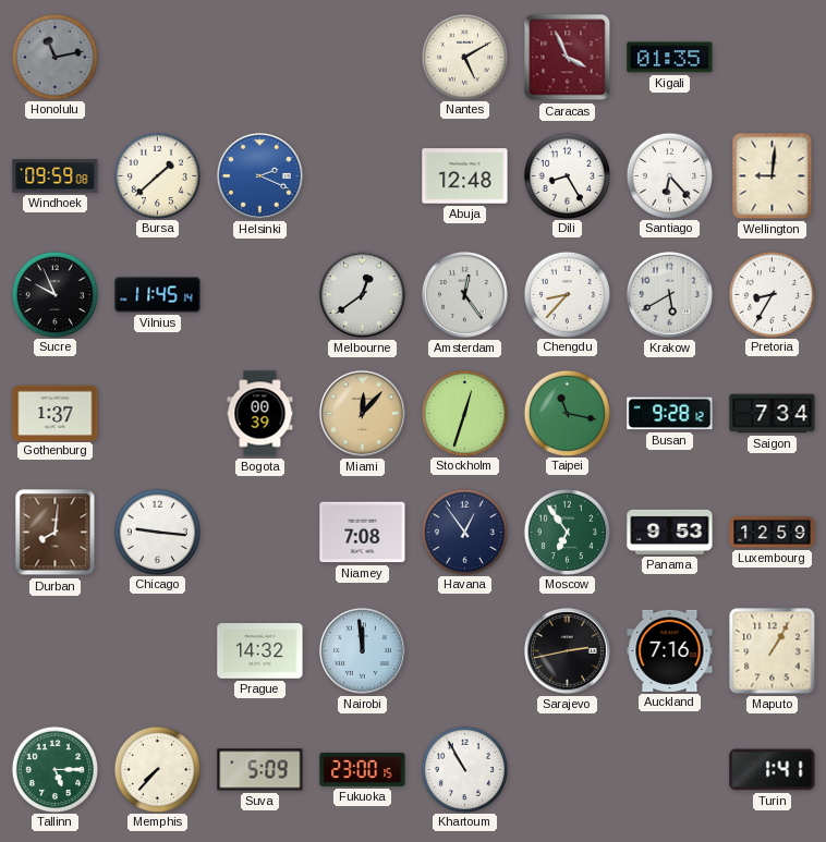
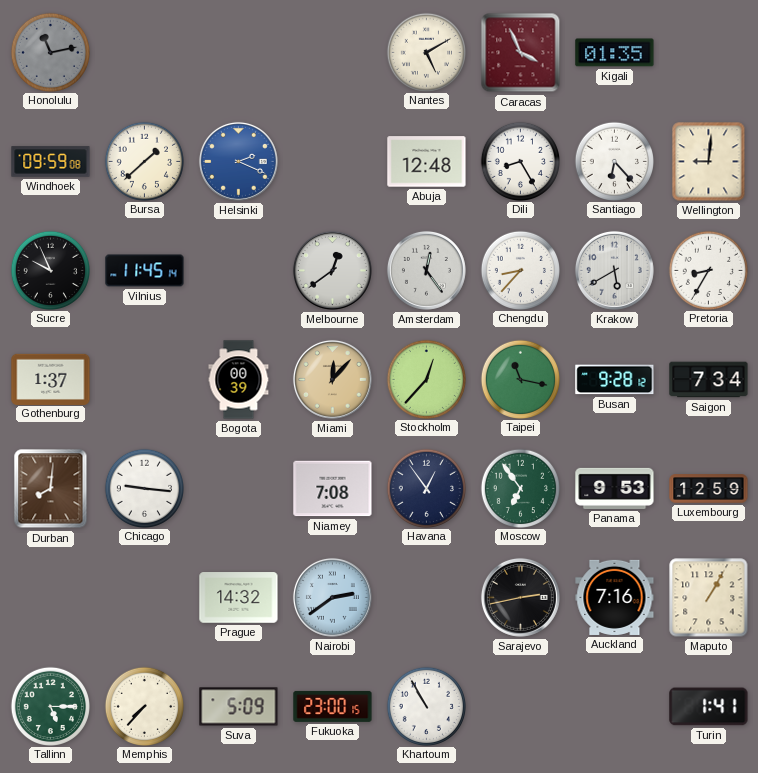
Stockholm: 12:33 -> 12:37 (426, 379)
Nairobi: 11:59 -> 2:39 (332, 597)
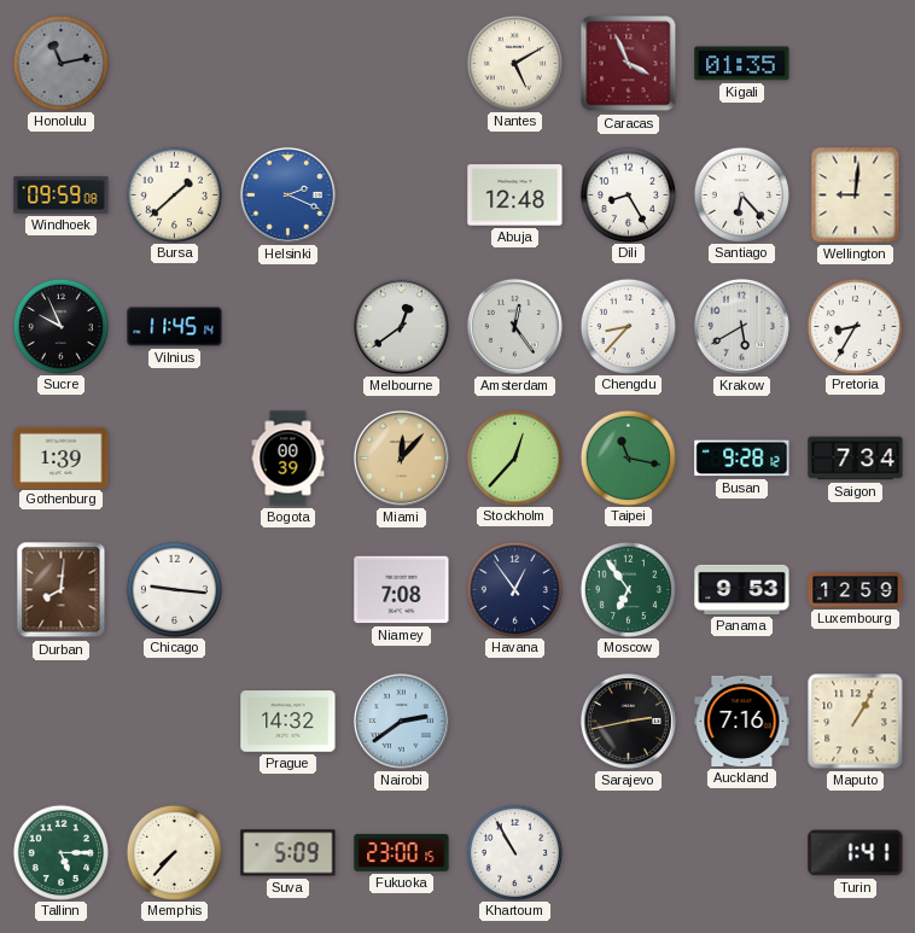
Gothenburg: 1:37 -> 1:39 (62, 457)
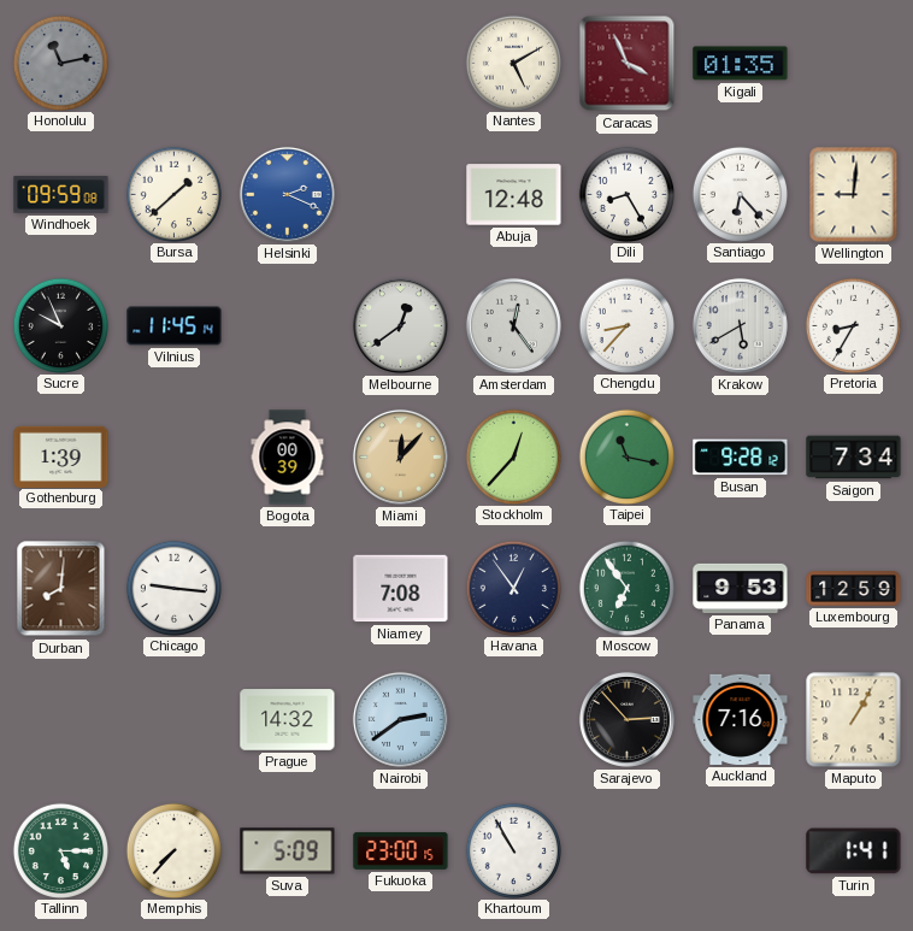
Sarajevo: 2:43 -> 2:53 (626, 719)
